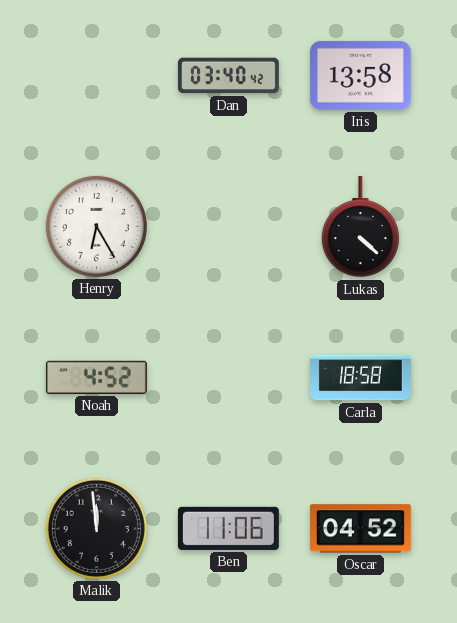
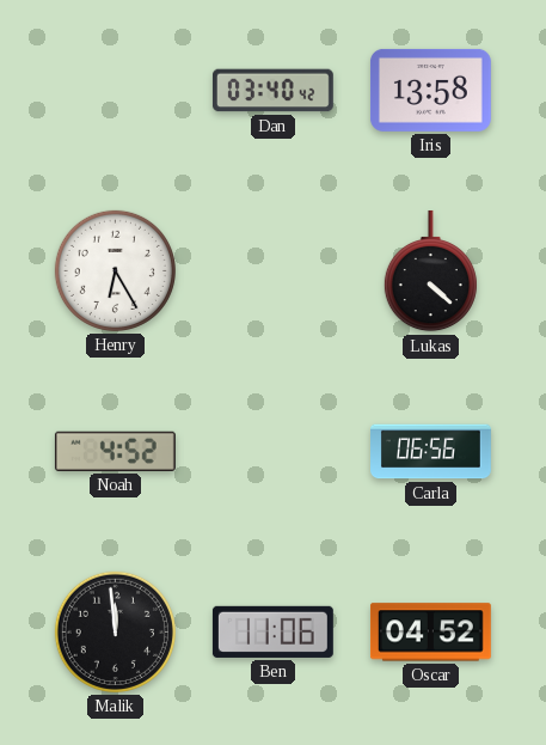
Carla: 18:58 -> 06:56 (431, 452)
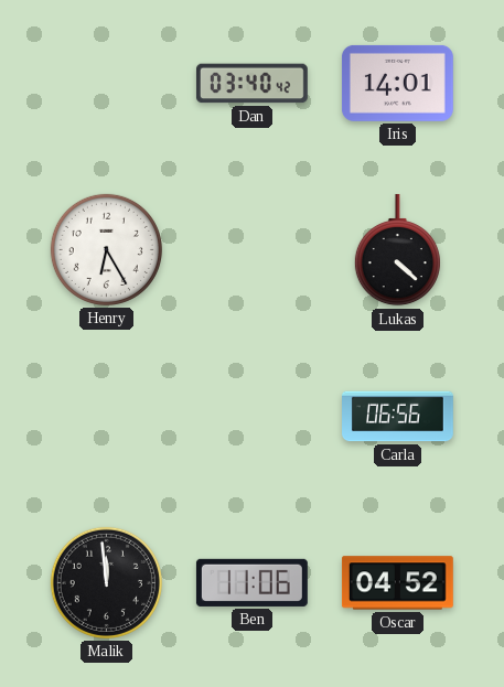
Iris: 13:58 -> 14:01 (397, 83)
Noah: 4:52 -> none (115, 451)
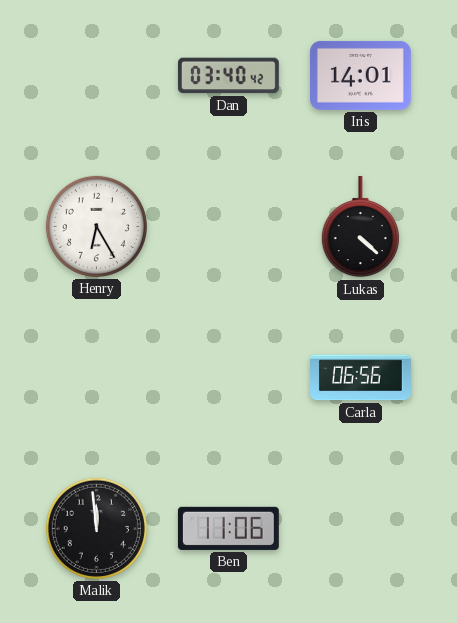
Oscar: 04:52 -> none (397, 583)
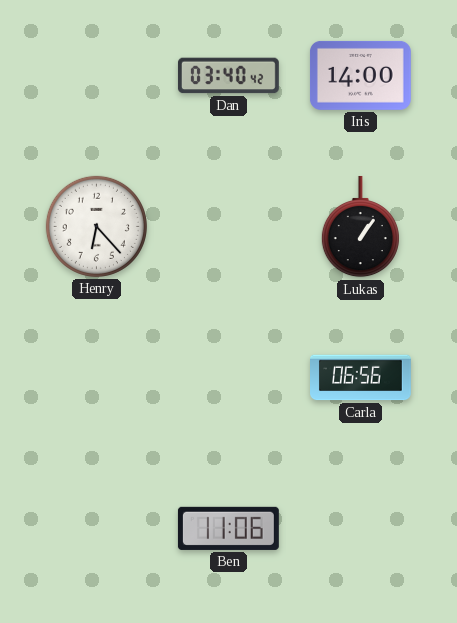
Iris: 14:01 -> 14:00 (360, 75)
Henry: 6:25 -> 6:23 (96, 226)
Lukas: 4:22 -> 1:06 (360, 227)
Malik: 11:59 -> none (96, 528)
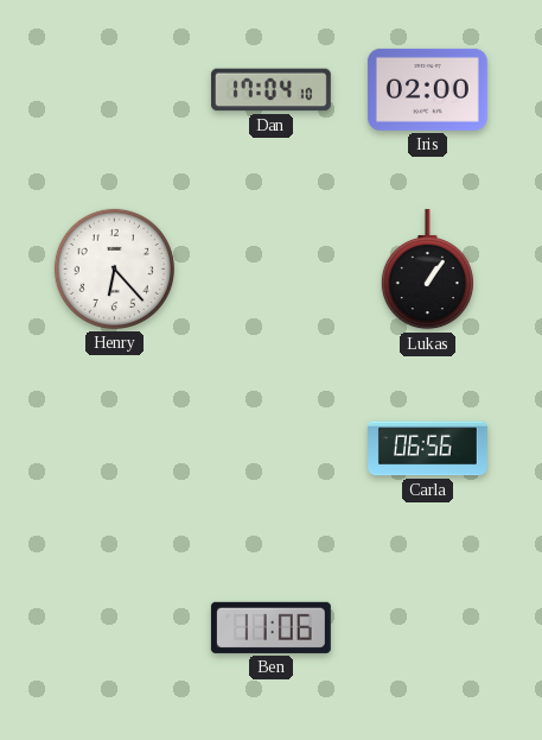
Dan: 03:40 -> 17:04 (270, 90)
Iris: 14:00 -> 02:00 (427, 89)
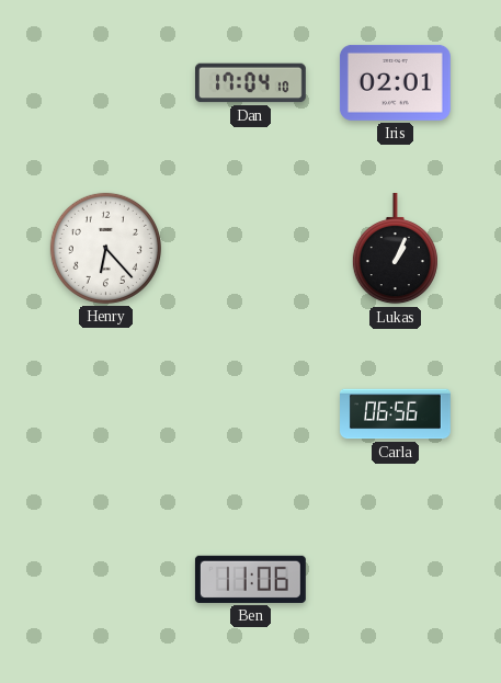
Iris: 02:00 -> 02:01 (395, 82)
Lukas: 1:06 -> 1:04 (395, 249)
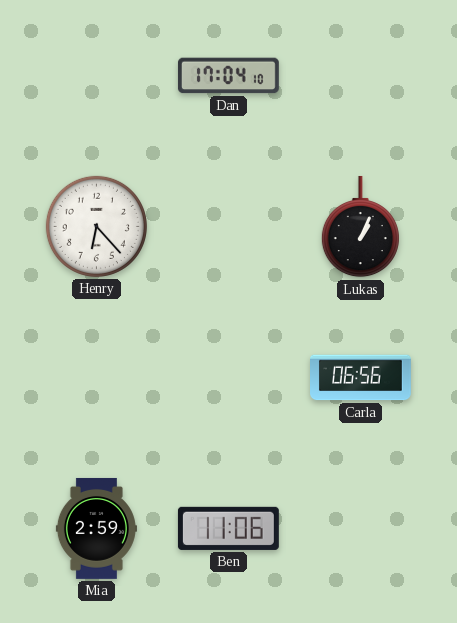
Iris: 02:01 -> none (395, 82)
Mia: none -> 2:59 (96, 528)
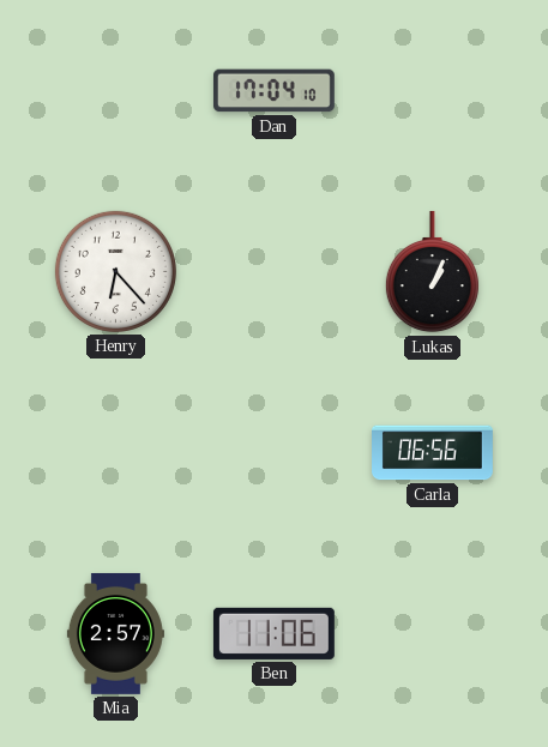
Mia: 2:59 -> 2:57 (115, 633)
